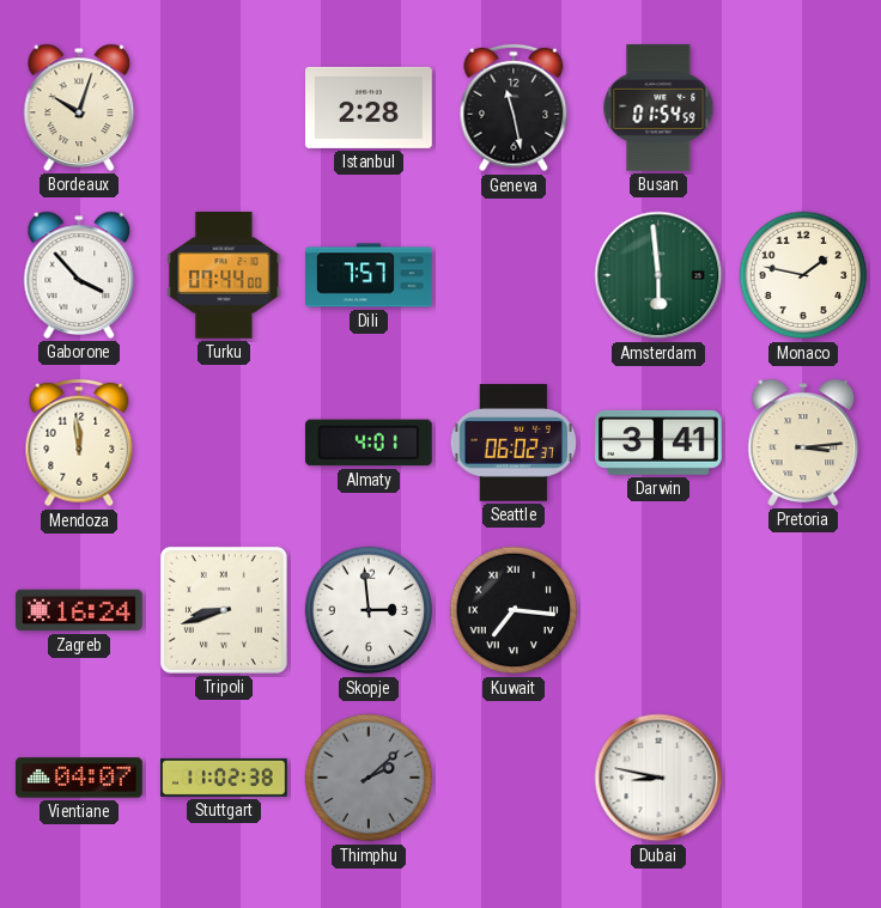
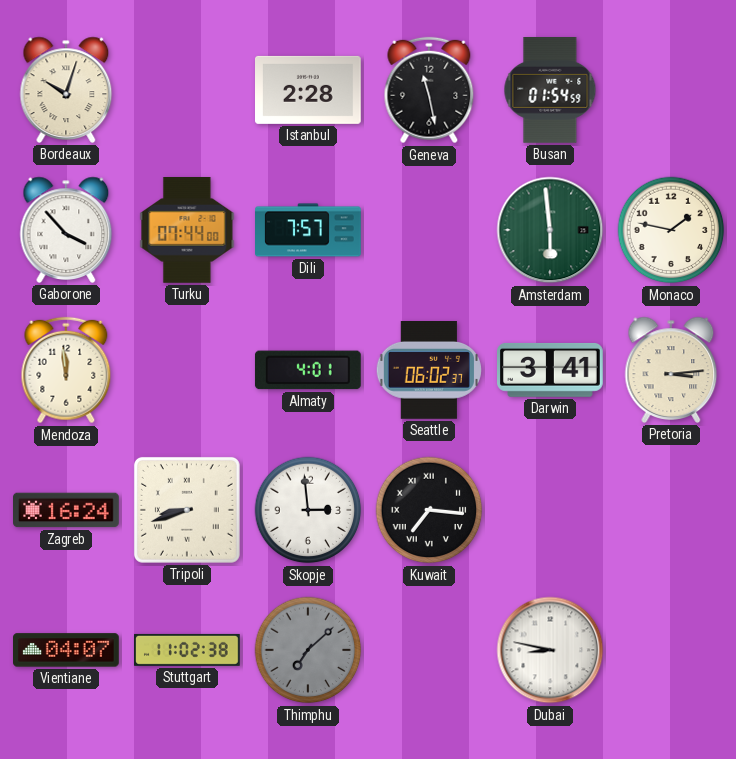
Thimphu: 2:08 -> 7:08 (308, 650)
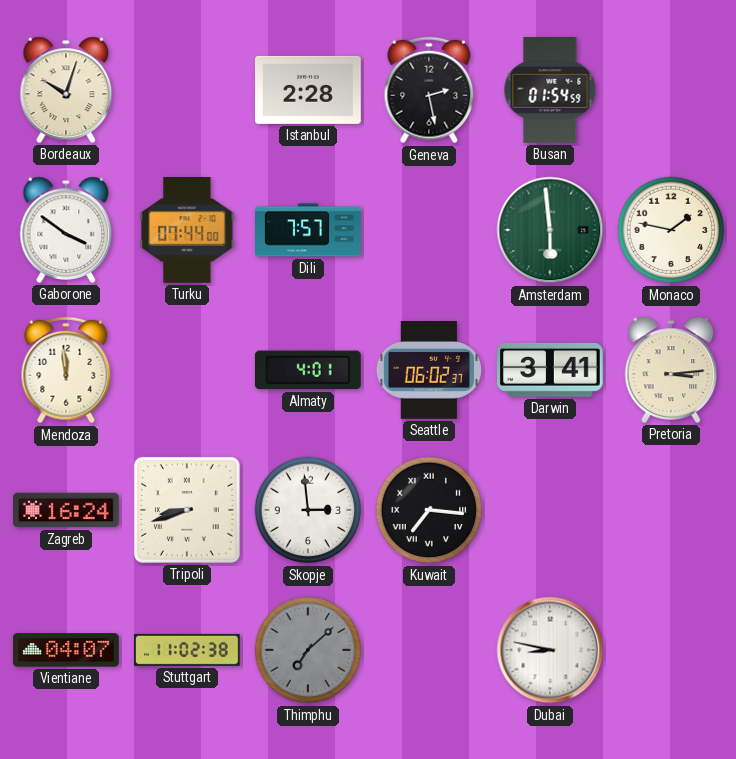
Geneva: 11:28 -> 2:28 (429, 90)
Gaborone: 3:53 -> 3:51 (66, 230)
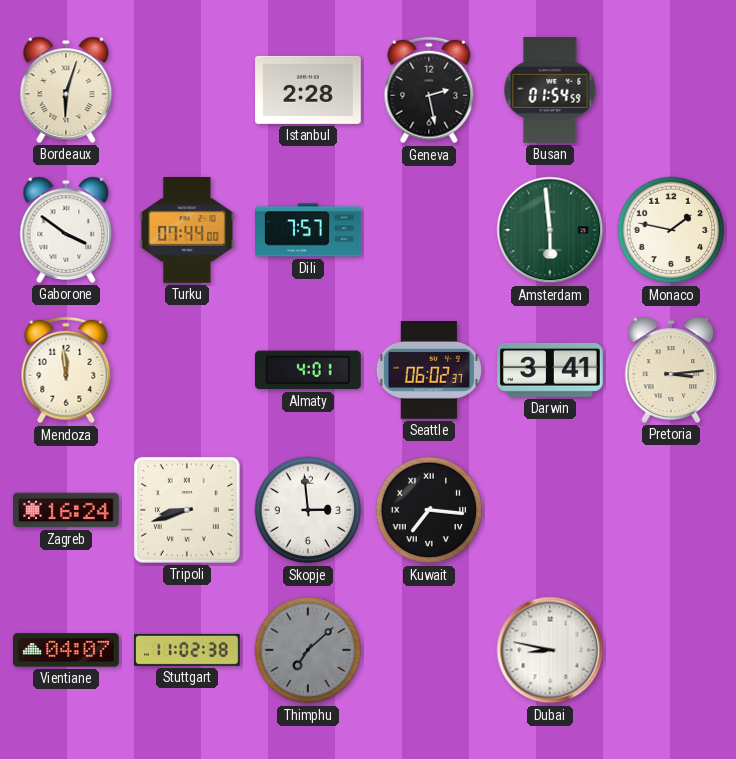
Bordeaux: 10:03 -> 6:03 (66, 90)
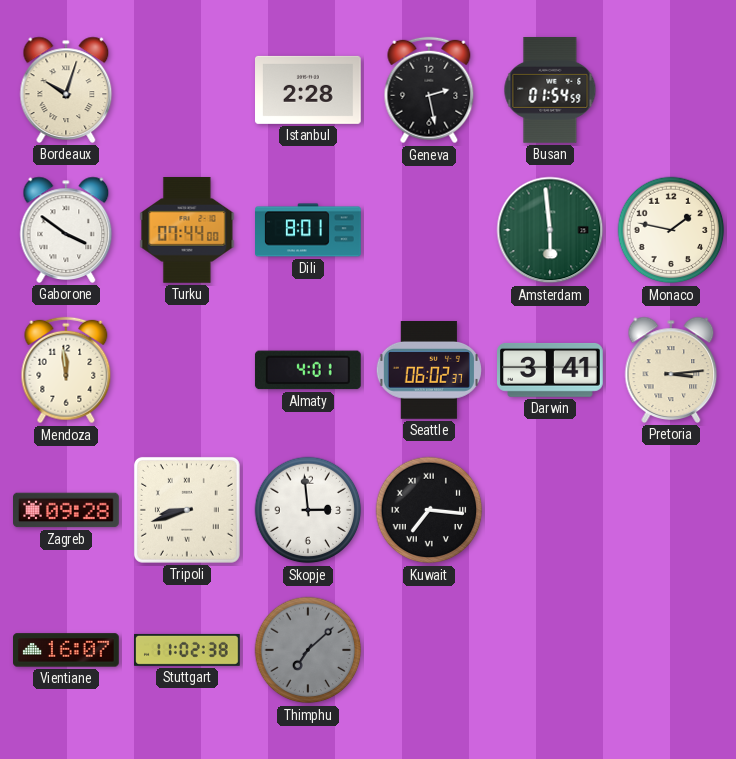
Bordeaux: 6:03 -> 10:03 (66, 90)
Dili: 7:57 -> 8:01 (308, 230)
Zagreb: 16:24 -> 09:28 (67, 510)
Vientiane: 04:07 -> 16:07 (67, 650)
Dubai: 8:47 -> none (550, 650)
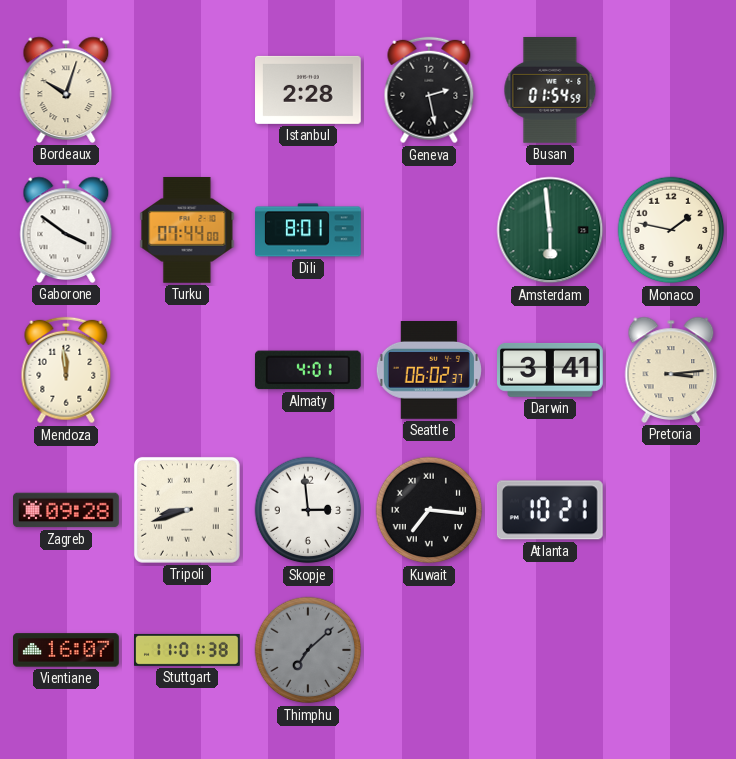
Atlanta: none -> 10:21 (550, 510)
Stuttgart: 11:02 -> 11:01 (188, 650)
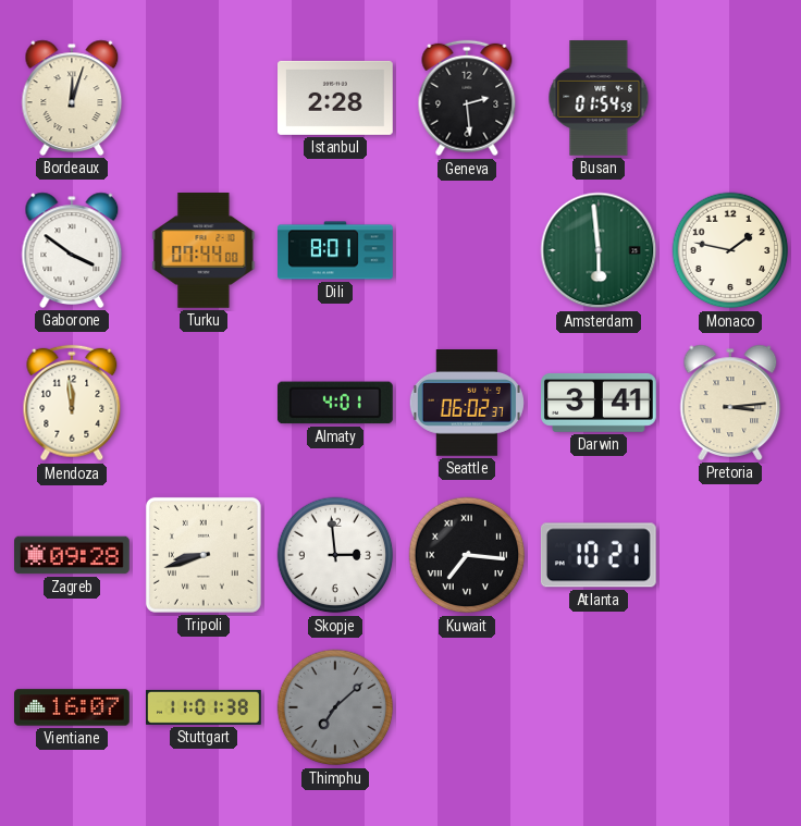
Bordeaux: 10:03 -> 12:03 (72, 98)
Geneva: 2:28 -> 2:29 (467, 98)
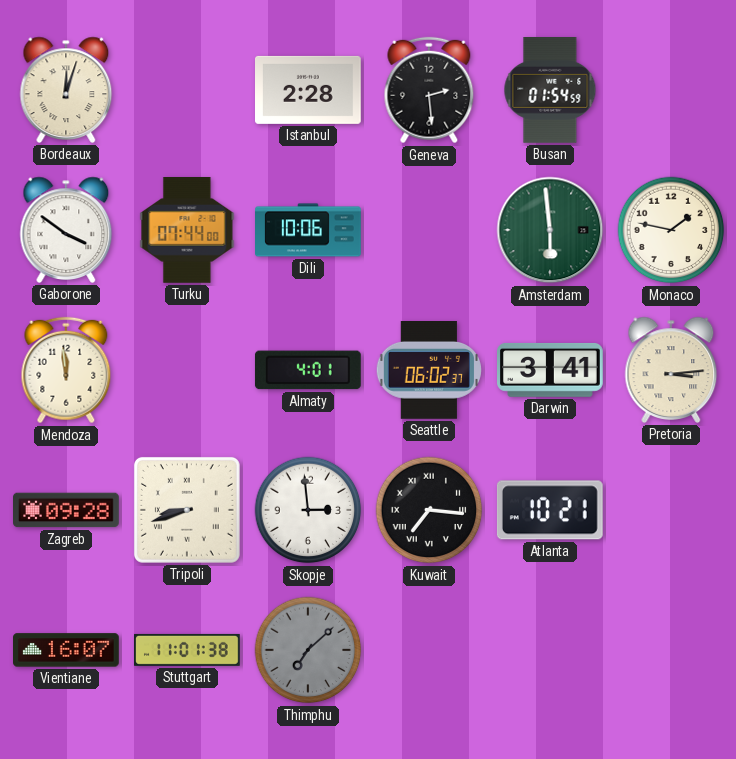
Dili: 8:01 -> 10:06 (308, 230)
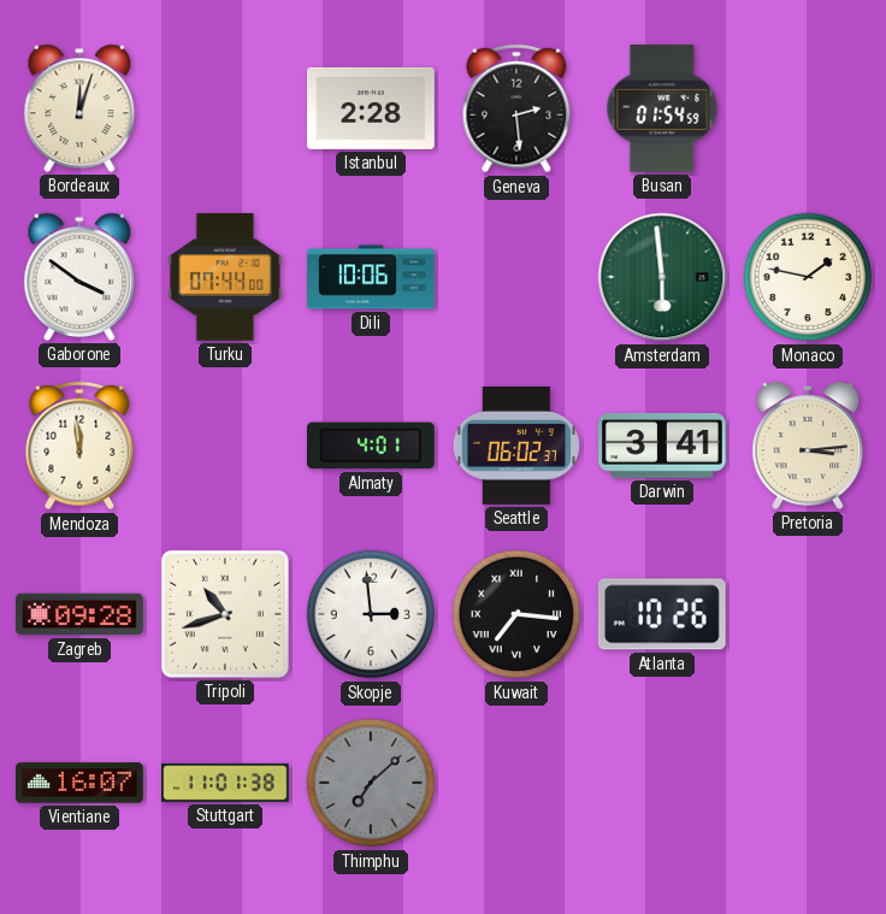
Tripoli: 8:42 -> 10:42 (225, 614)
Atlanta: 10:21 -> 10:26 (662, 614)
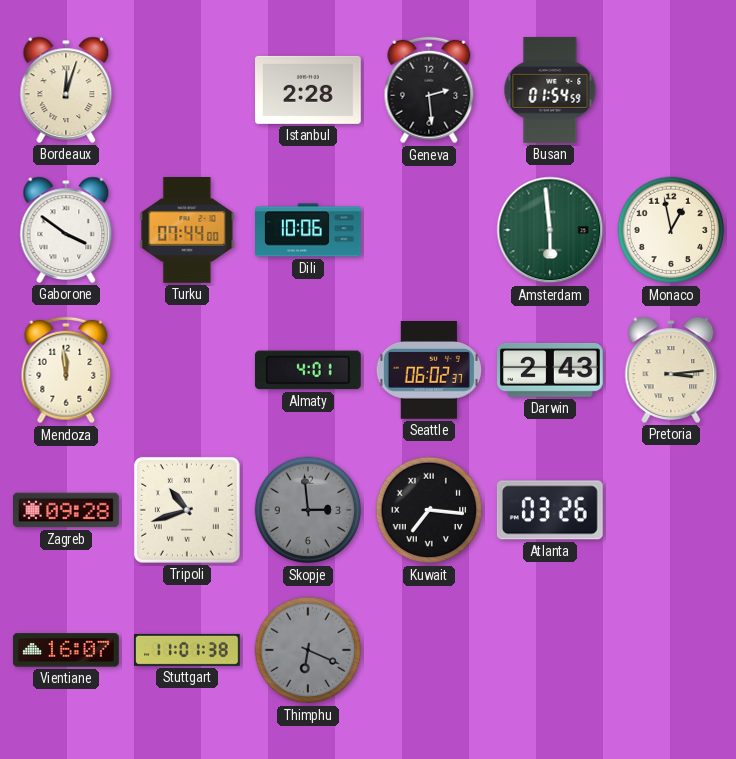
Monaco: 1:47 -> 12:58 (671, 230)
Darwin: 3:41 -> 2:43 (551, 370)
Skopje dial: white -> grey (308, 510)
Atlanta: 10:26 -> 03:26 (550, 510)
Thimphu: 7:08 -> 6:19 (308, 650)
